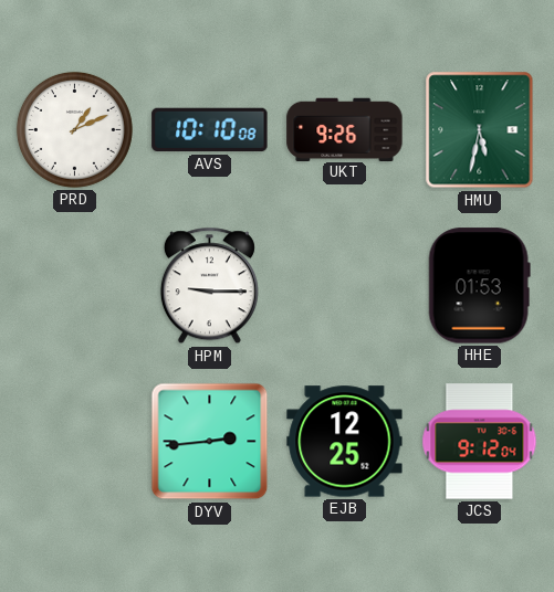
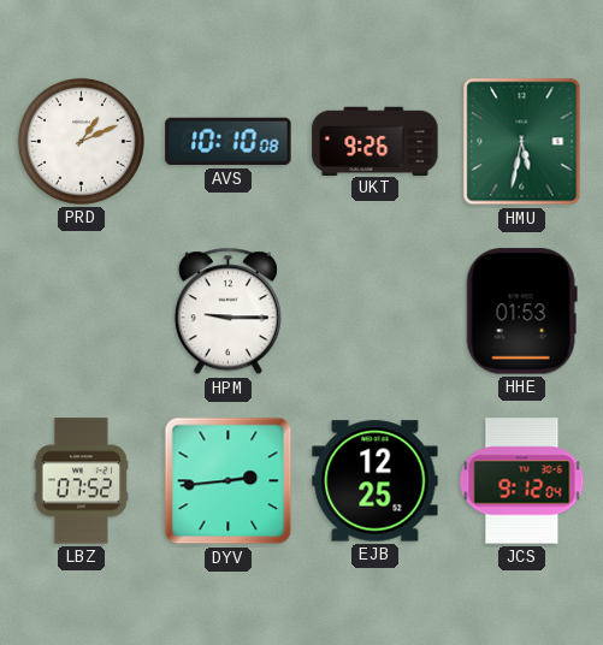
LBZ: none -> 07:52 (81, 481)
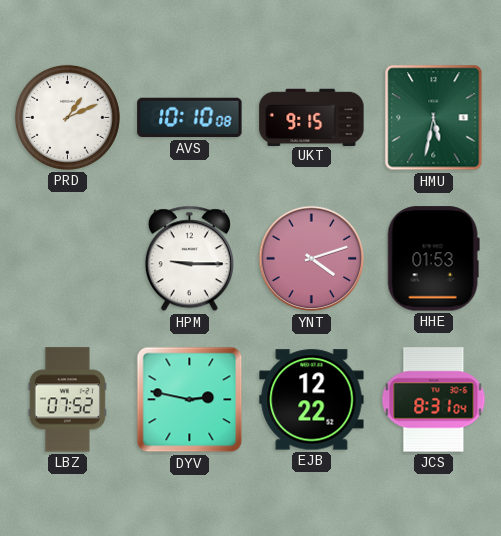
UKT: 9:26 -> 9:15 (312, 117)
YNT: none -> 4:12 (312, 259)
DYV: 2:44 -> 2:47 (190, 400)
EJB: 12:25 -> 12:22 (312, 400)
JCS: 9:12 -> 8:31 (434, 400)
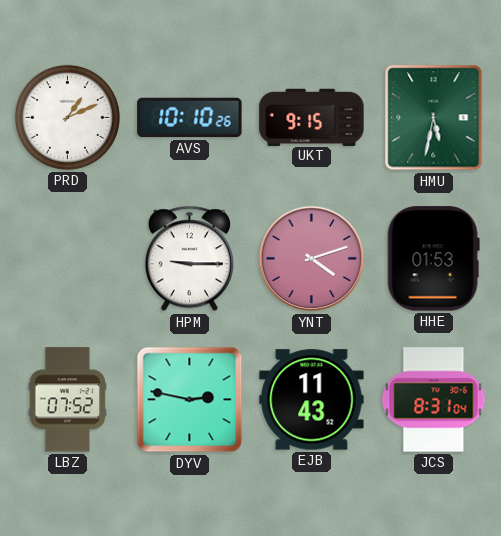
AVS: 10:10:08 -> 10:10:26 (190, 118)
EJB: 12:22 -> 11:43 (312, 400)
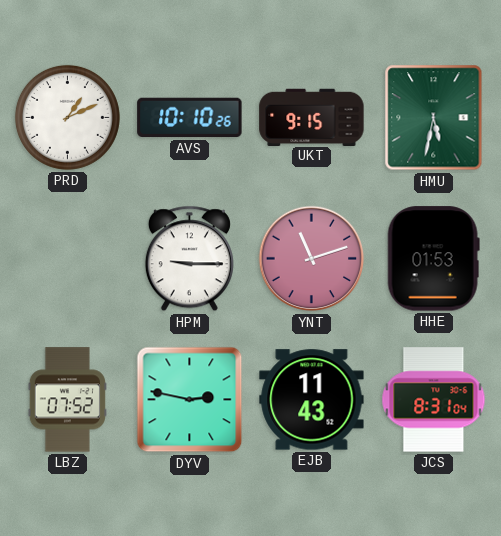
YNT: 4:12 -> 11:12 (312, 259)
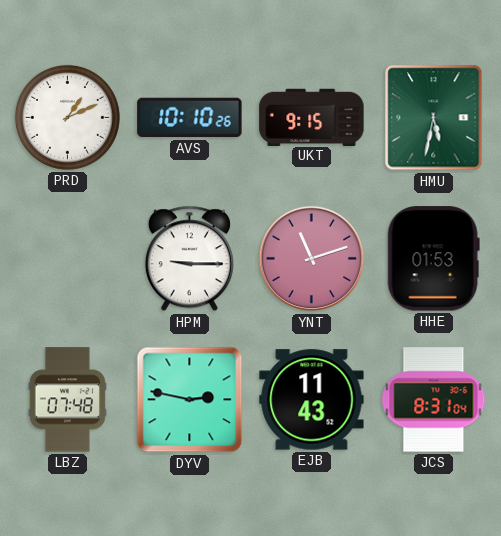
LBZ: 07:52 -> 07:48 (67, 400)
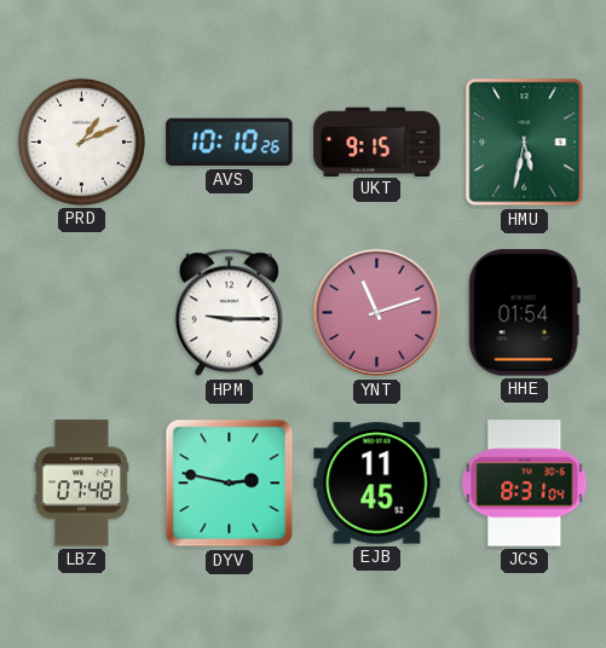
HHE: 01:53 -> 01:54 (524, 313)
EJB: 11:43 -> 11:45 (377, 484)
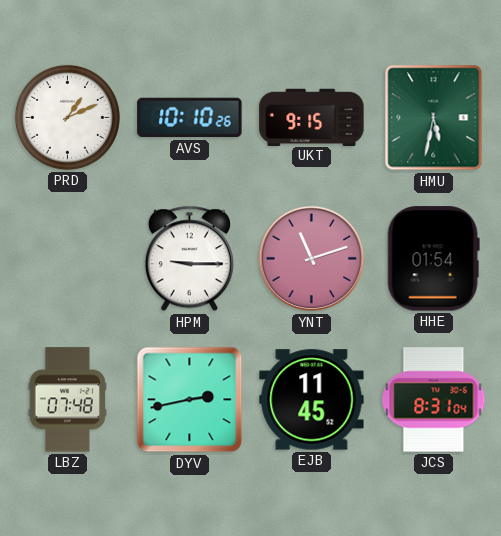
DYV: 2:47 -> 2:43 (190, 400)
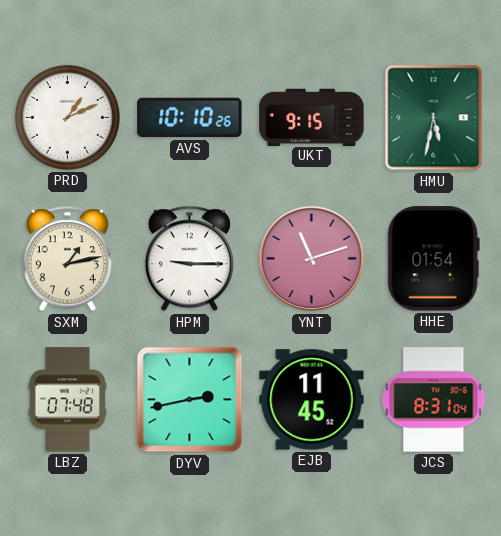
SXM: none -> 1:13 (67, 259)
